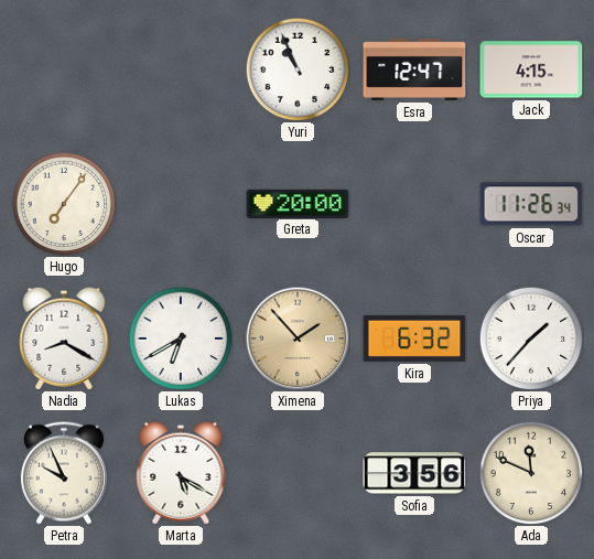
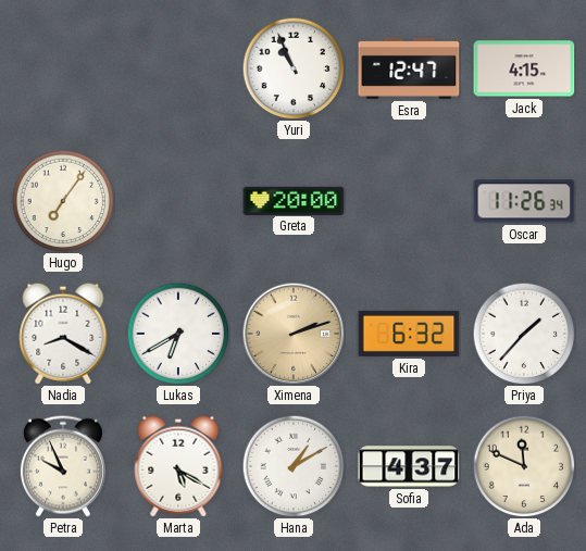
Ximena: 1:53 -> 2:12 (294, 334)
Hana: none -> 1:10 (294, 466)
Sofia: 3:56 -> 4:37 (409, 466)
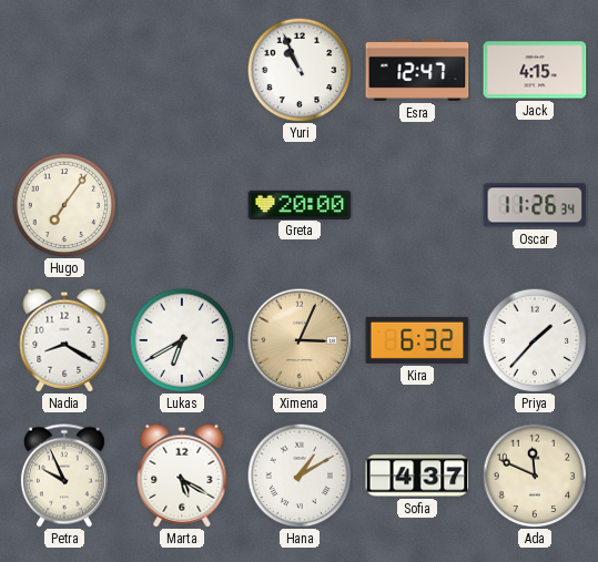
Ximena: 2:12 -> 3:04 (300, 340)
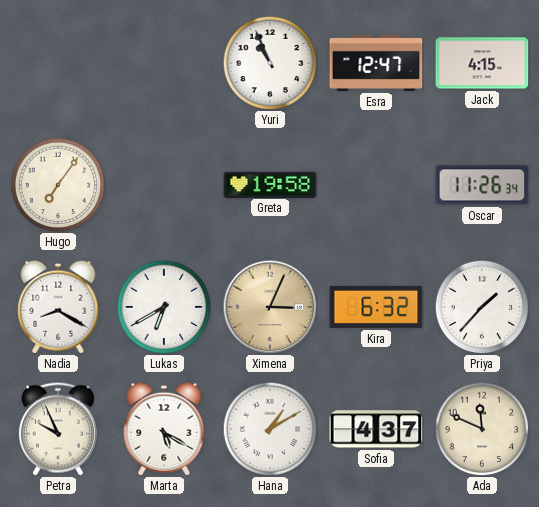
Greta: 20:00 -> 19:58 (270, 184)
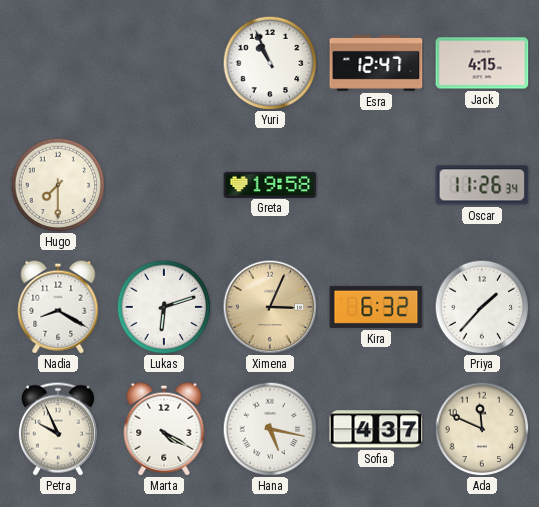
Hugo: 7:06 -> 7:30 (58, 185)
Lukas: 6:40 -> 6:12 (164, 307)
Marta: 5:20 -> 4:20 (164, 429)
Hana: 1:10 -> 5:17 (270, 429)
